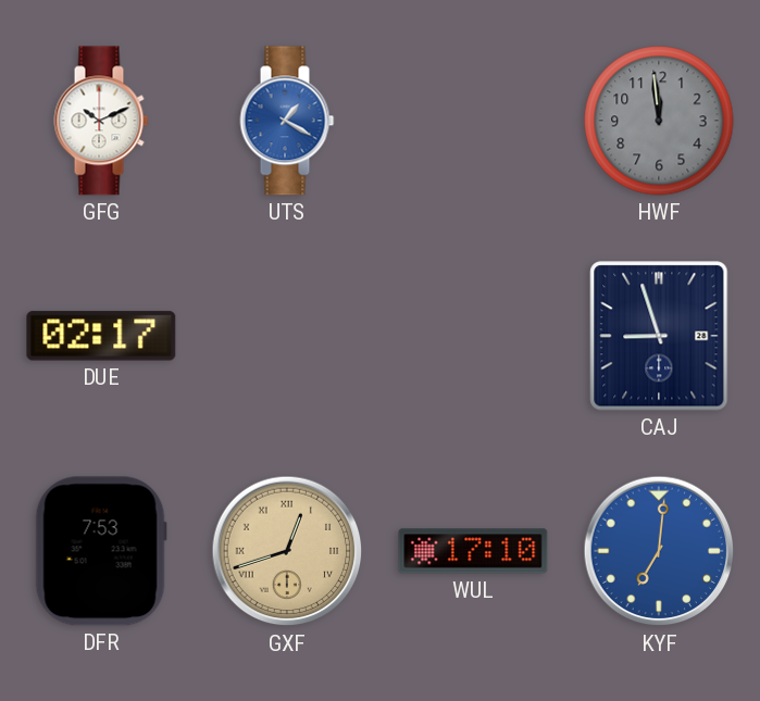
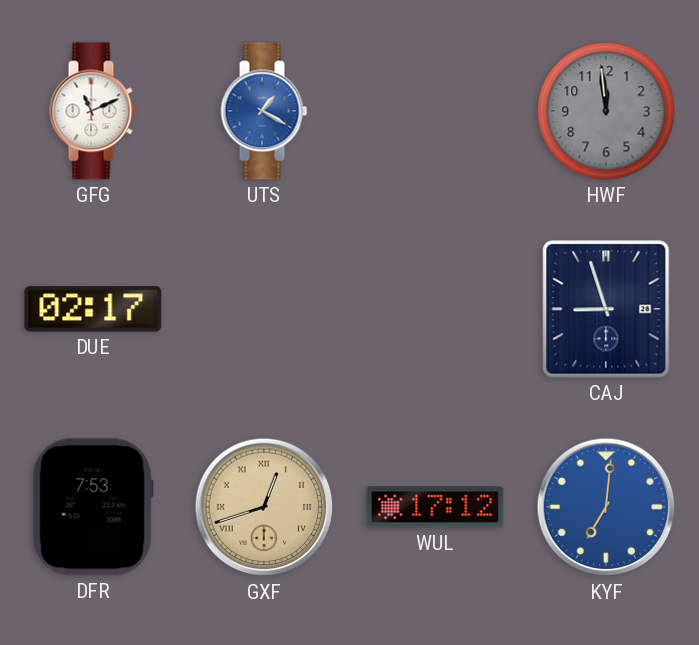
GFG: 10:11 -> 11:11 (93, 111)
WUL: 17:10 -> 17:12 (435, 507)
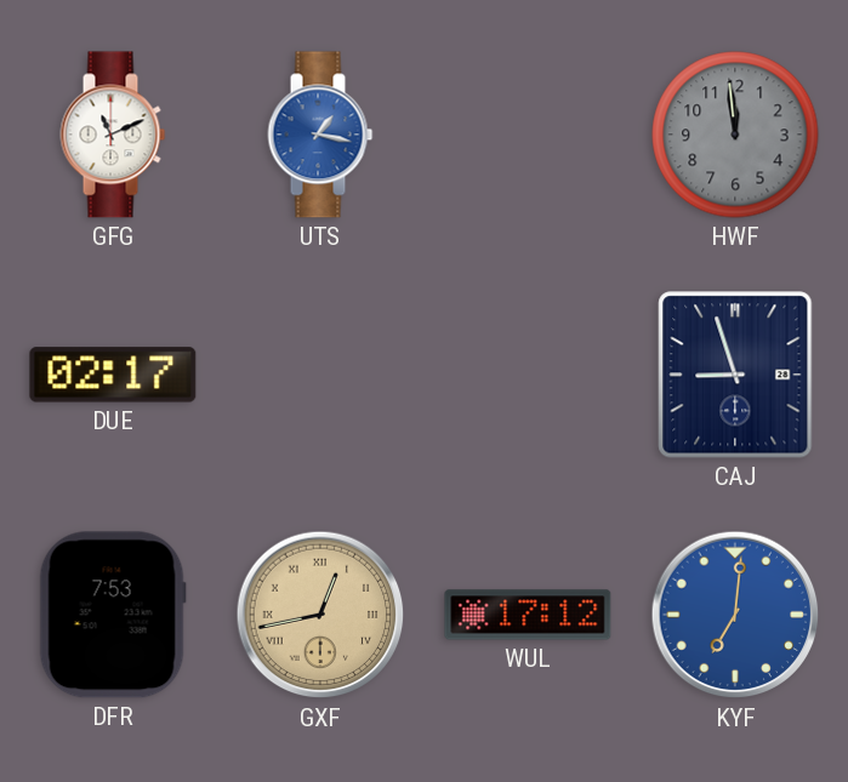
UTS: 1:20 -> 1:17 (320, 135)
GXF: 12:42 -> 12:43 (320, 615)
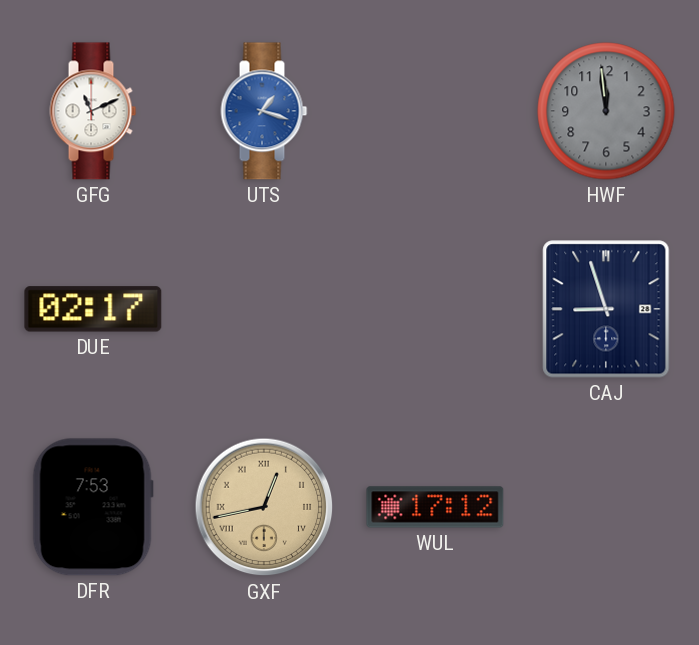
UTS: 1:17 -> 1:18 (264, 111)
KYF: 7:01 -> none (735, 615)
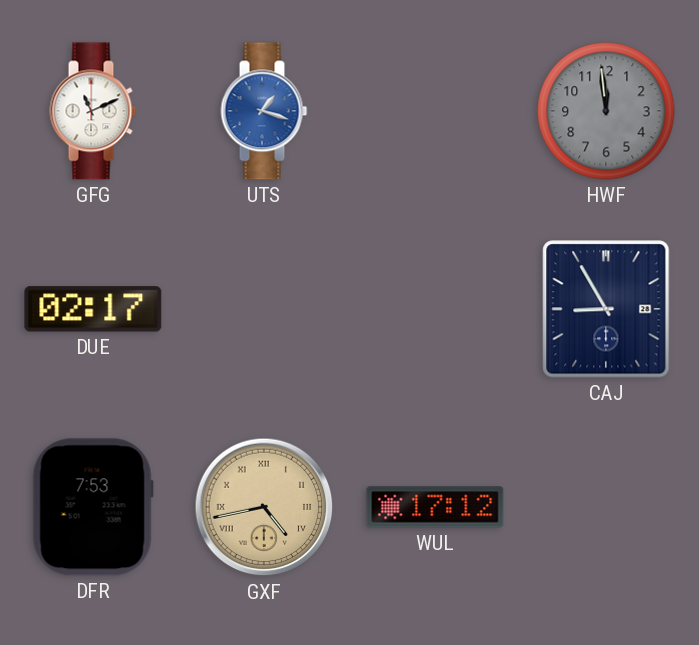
CAJ: 8:57 -> 8:55 (606, 309)
GXF: 12:43 -> 4:43 (264, 507)
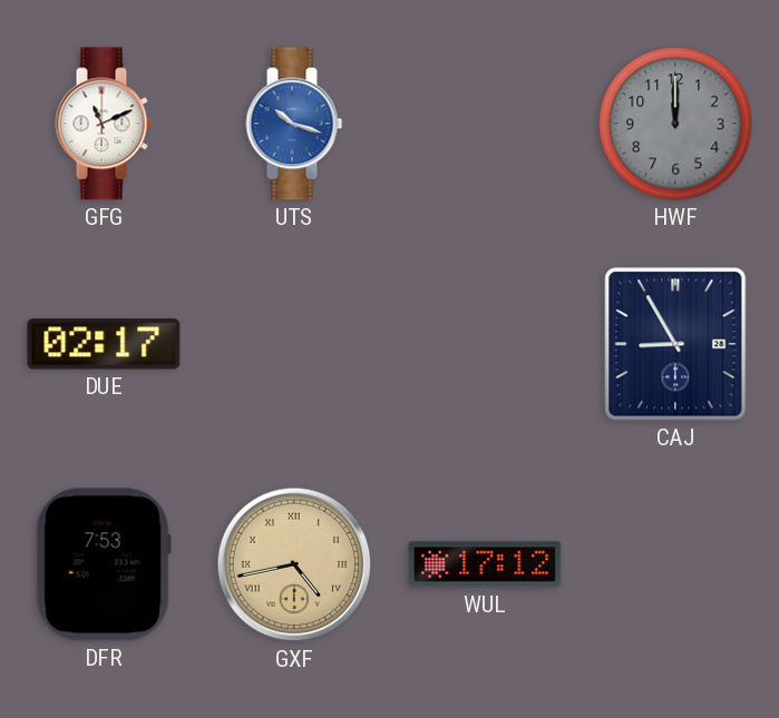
UTS: 1:18 -> 10:18 (294, 124)
HWF: 11:59 -> 12:00 (675, 124)
